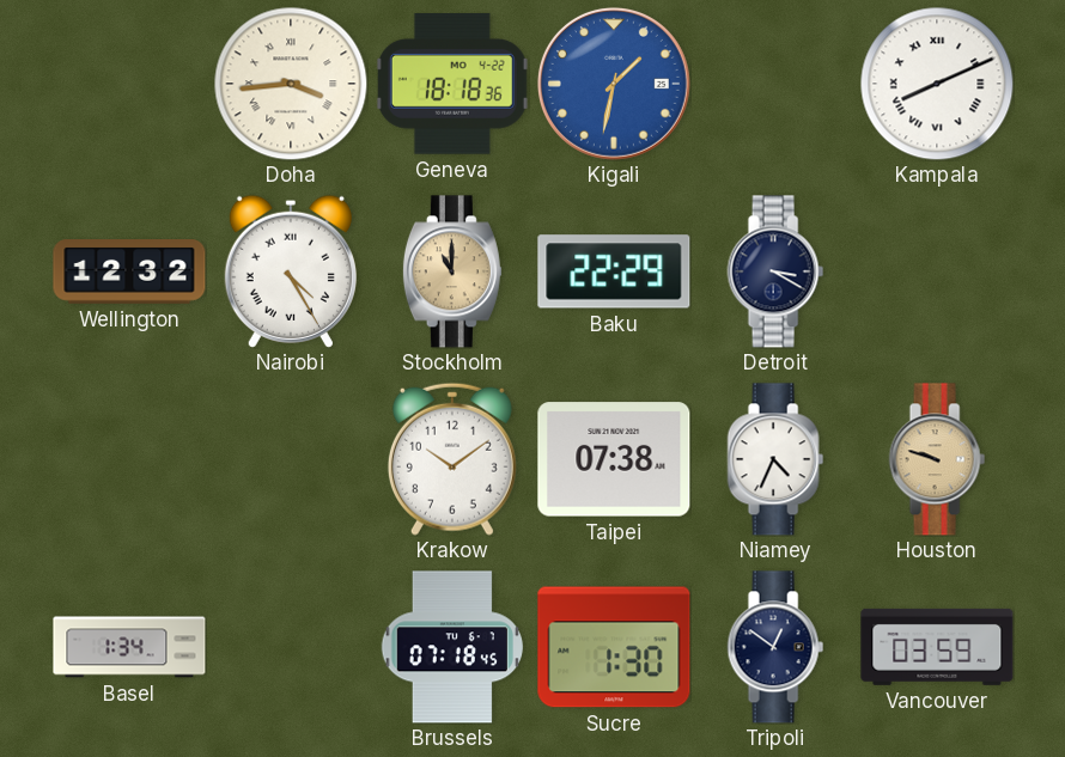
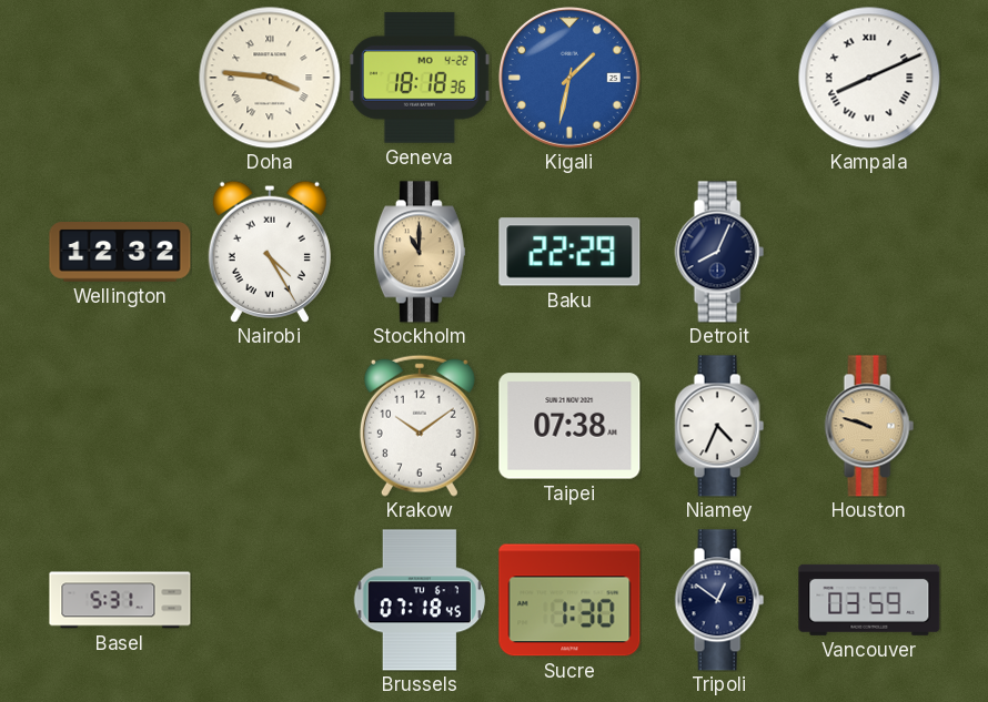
Doha: 3:44 -> 3:46 (270, 78)
Detroit: 3:20 -> 8:04 (719, 252)
Basel: 1:34 -> 5:31 (120, 600)
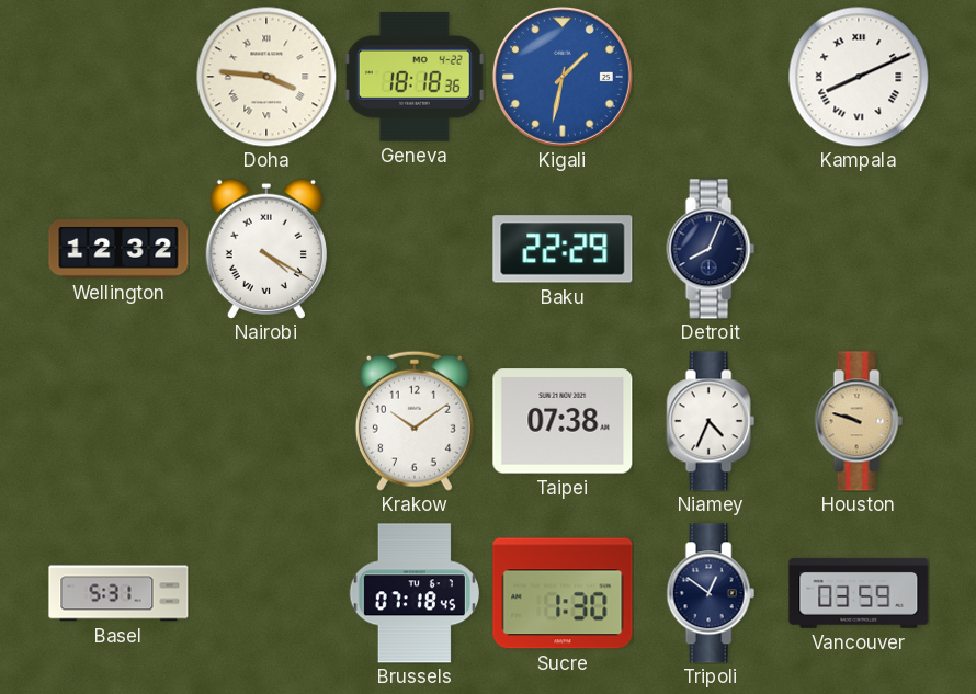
Nairobi: 4:25 -> 4:20 (266, 249)
Stockholm: 11:00 -> none (420, 252)
